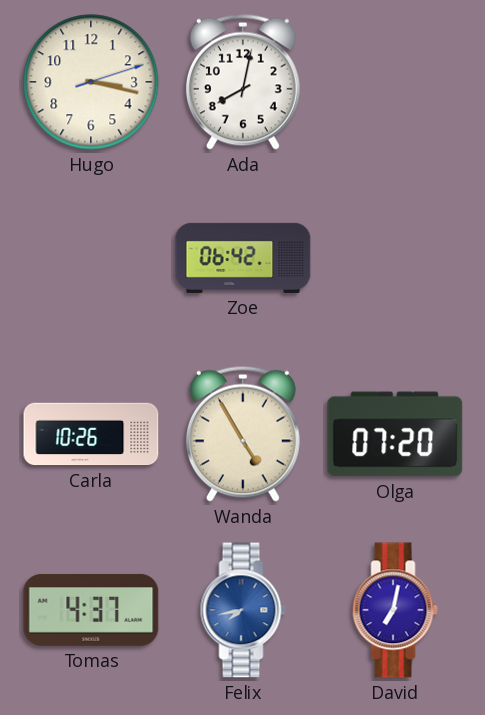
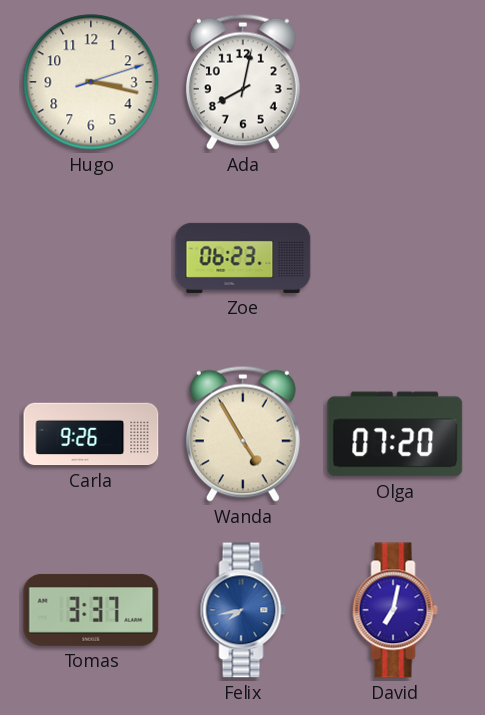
Zoe: 06:42 -> 06:23 (243, 258)
Carla: 10:26 -> 9:26 (91, 434)
Tomas: 4:37 -> 3:37 (91, 610)
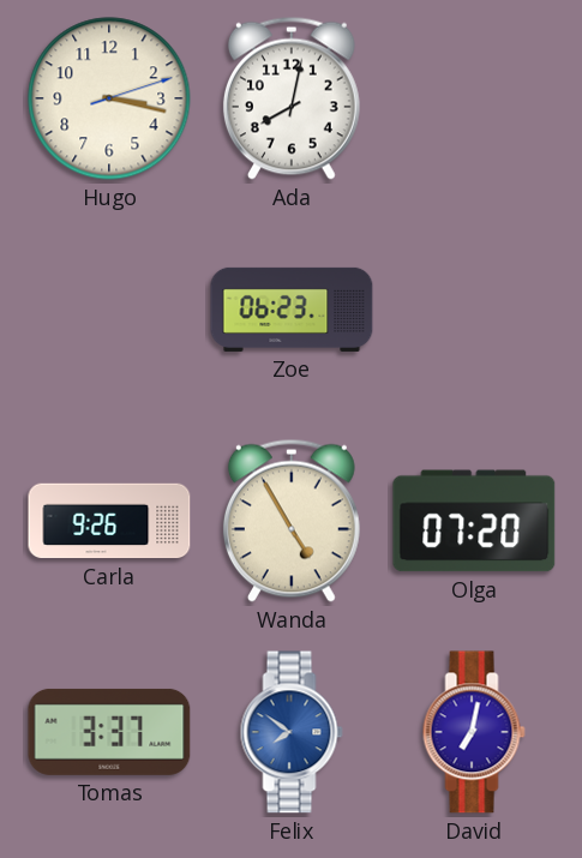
Felix: 7:43 -> 7:51 (292, 732)
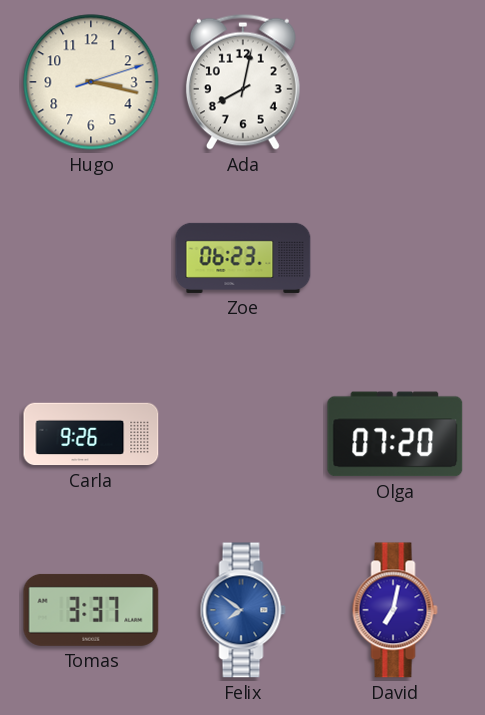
Wanda: 4:55 -> none (292, 521)
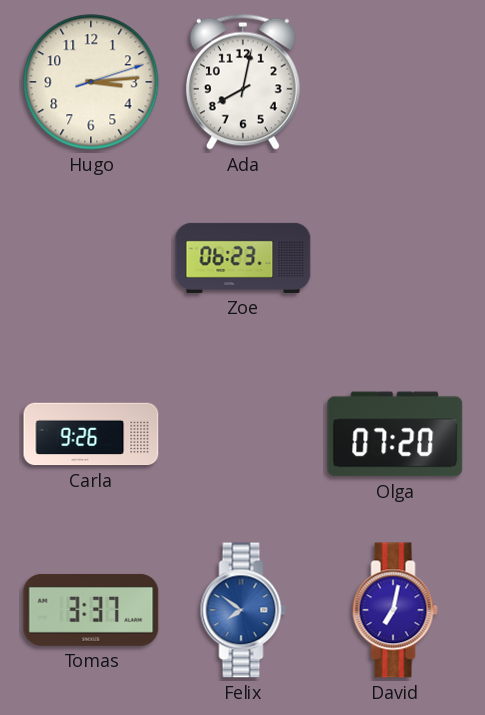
Hugo: 3:17 -> 3:14 (91, 82)
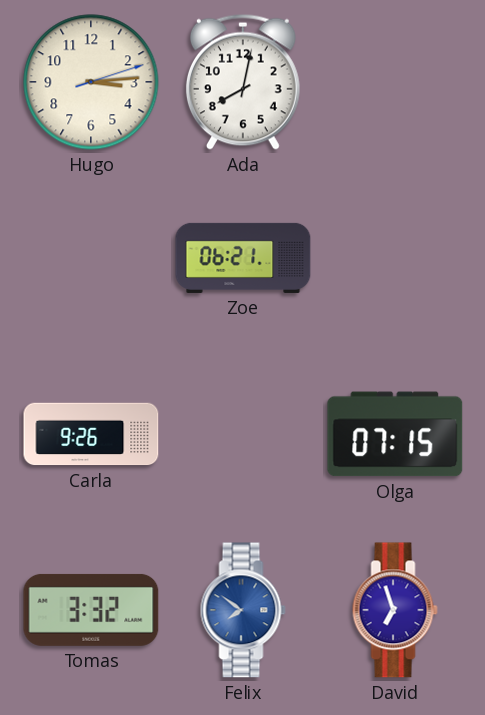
Zoe: 06:23 -> 06:21 (243, 258)
Olga: 07:20 -> 07:15 (395, 434)
Tomas: 3:37 -> 3:32 (91, 610)
David: 7:02 -> 6:57 (395, 610)
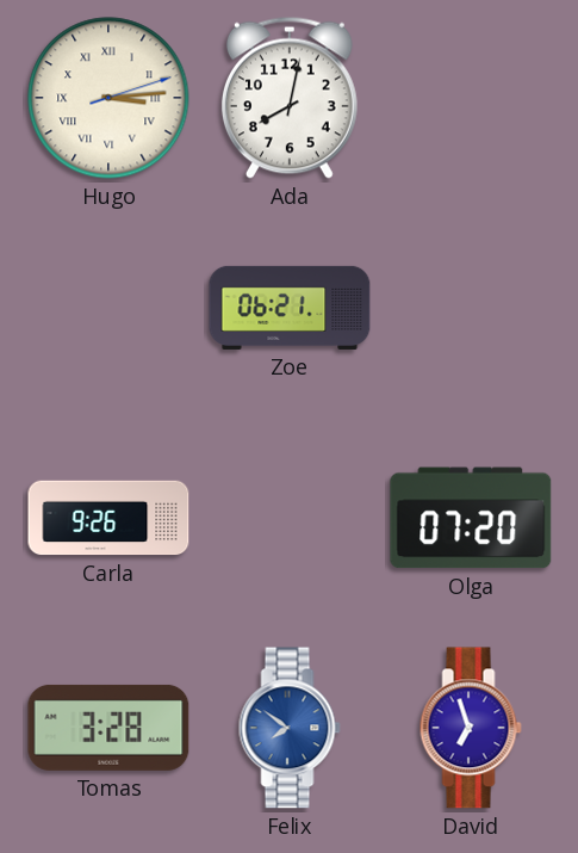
Hugo numerals: Arabic -> Roman (108, 98)
Olga: 07:15 -> 07:20 (471, 518)
Tomas: 3:32 -> 3:28 (108, 728)
